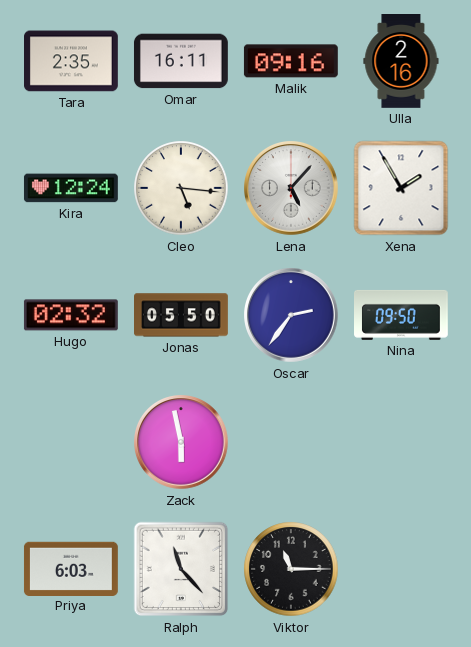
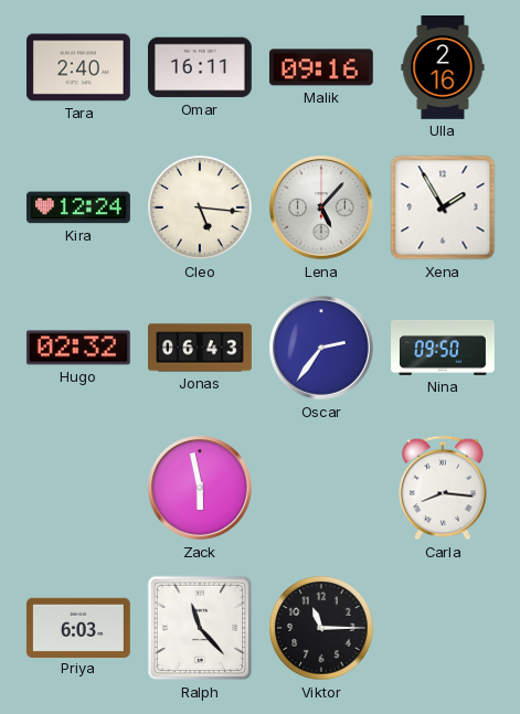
Tara: 2:35 -> 2:40 (79, 67)
Jonas: 05:50 -> 06:43 (201, 348)
Carla: none -> 8:16 (443, 488)
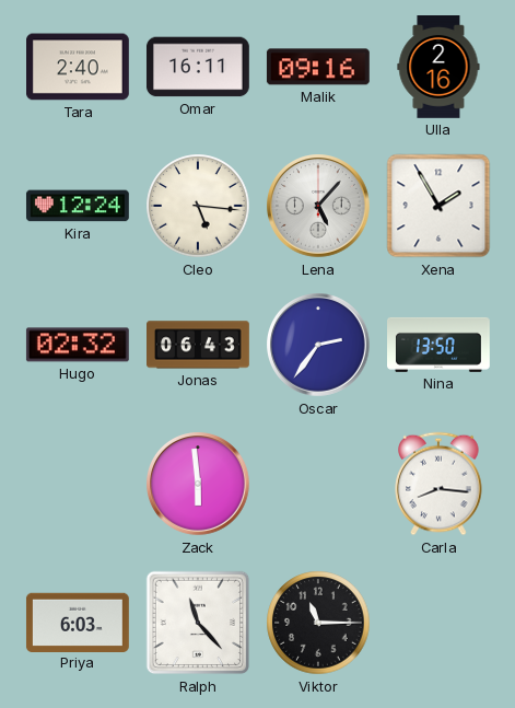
Nina: 09:50 -> 13:50 (440, 345)
Zack: 5:58 -> 5:59 (199, 485)
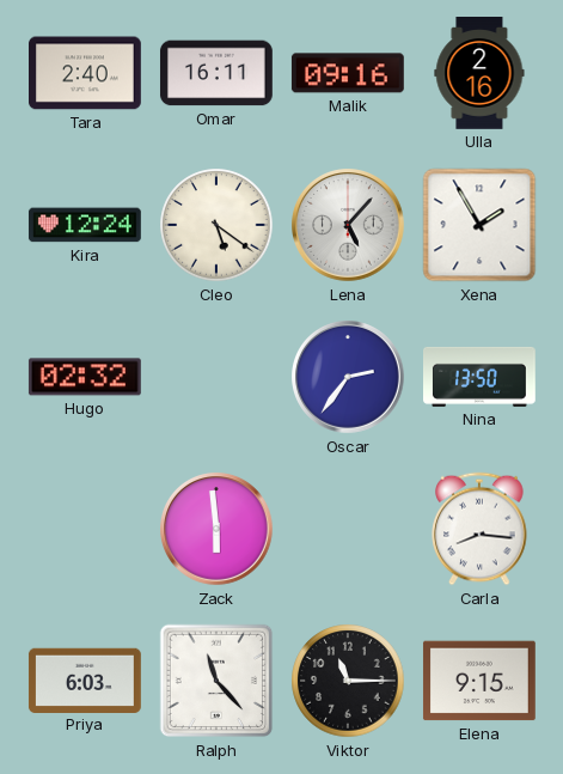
Cleo: 5:16 -> 5:21 (216, 225)
Jonas: 06:43 -> none (199, 345)
Elena: none -> 9:15 (479, 681)
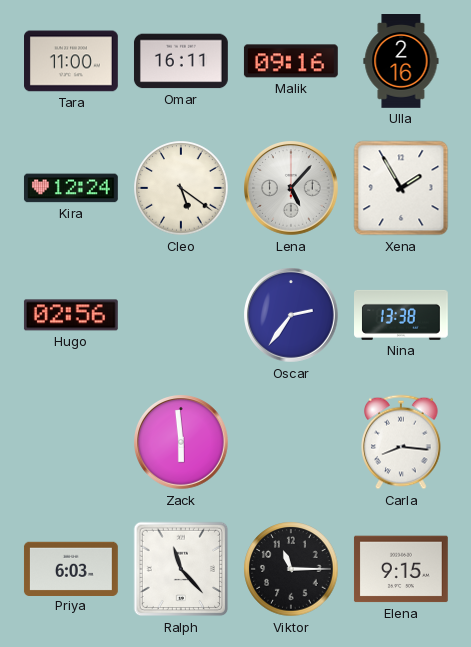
Tara: 2:40 -> 11:00 (72, 61)
Hugo: 02:32 -> 02:56 (71, 315)
Nina: 13:50 -> 13:38 (402, 315)
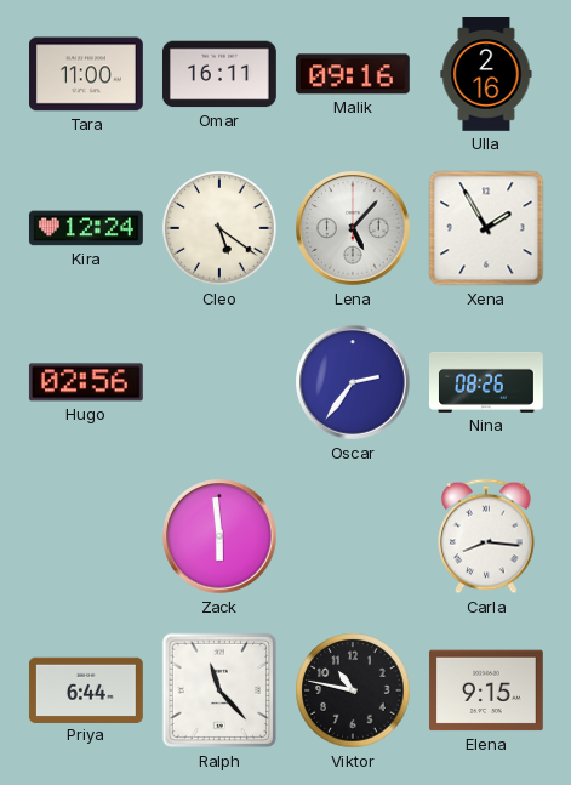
Nina: 13:38 -> 08:26 (487, 382)
Priya: 6:03 -> 6:44 (86, 689)
Viktor: 11:15 -> 10:47 (353, 690)
